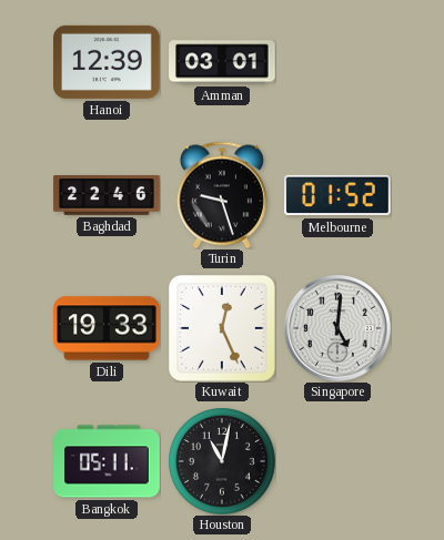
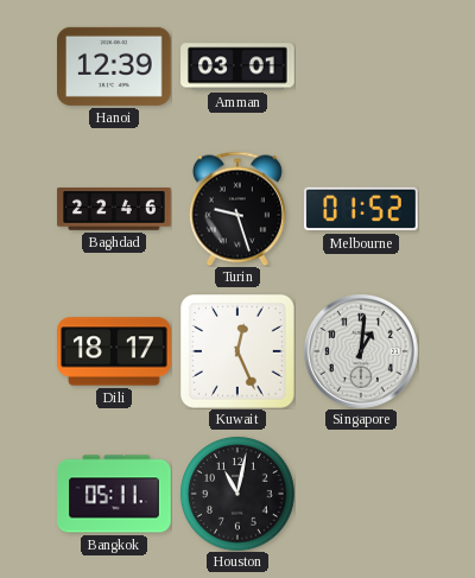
Dili: 19:33 -> 18:17 (114, 351)
Singapore: 5:01 -> 1:01 (361, 351)
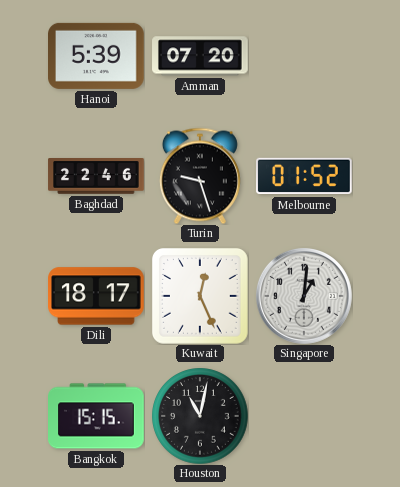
Hanoi: 12:39 -> 5:39 (97, 56)
Amman: 03:01 -> 07:20 (200, 56)
Bangkok: 05:11 -> 15:15 (97, 416)
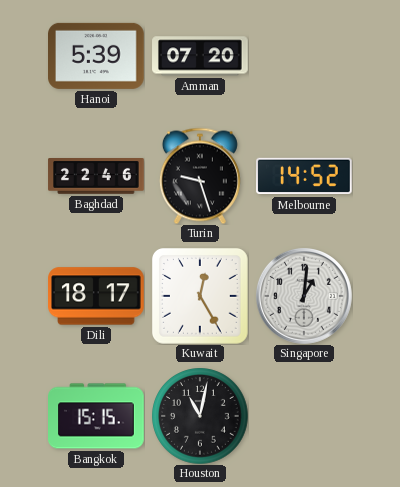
Melbourne: 01:52 -> 14:52 (305, 176)
Kuwait: 12:26 -> 12:25 (201, 297)
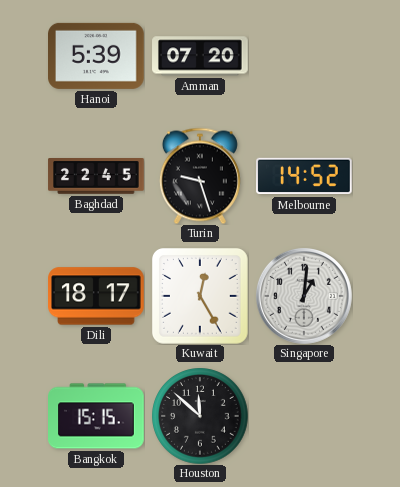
Baghdad: 22:46 -> 22:45 (96, 177)
Houston: 11:02 -> 11:52 (200, 416)
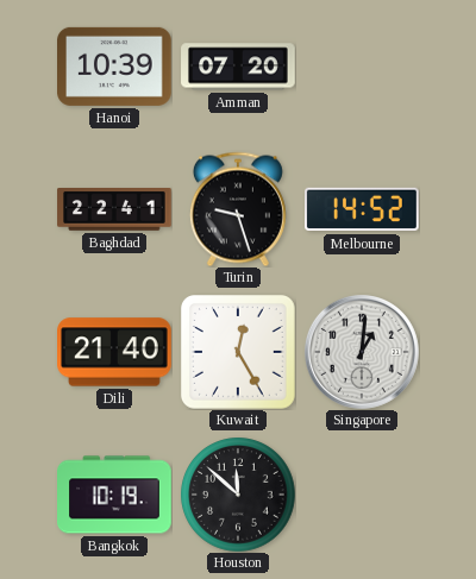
Hanoi: 5:39 -> 10:39 (115, 67)
Baghdad: 22:45 -> 22:41 (114, 210)
Dili: 18:17 -> 21:40 (114, 352)
Bangkok: 15:15 -> 10:19 (115, 495)
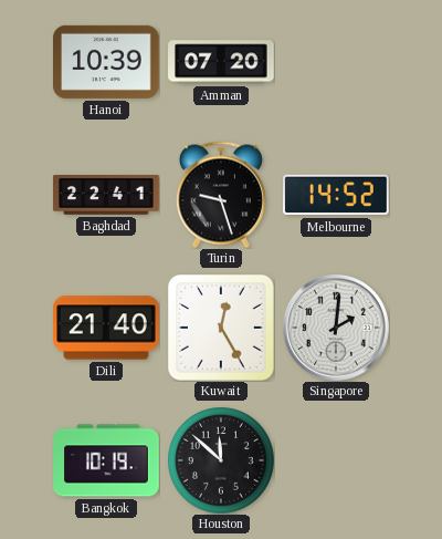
Singapore: 1:01 -> 2:01 (336, 328)
